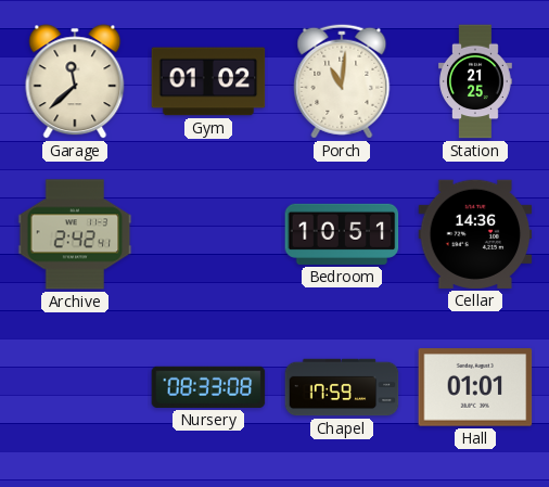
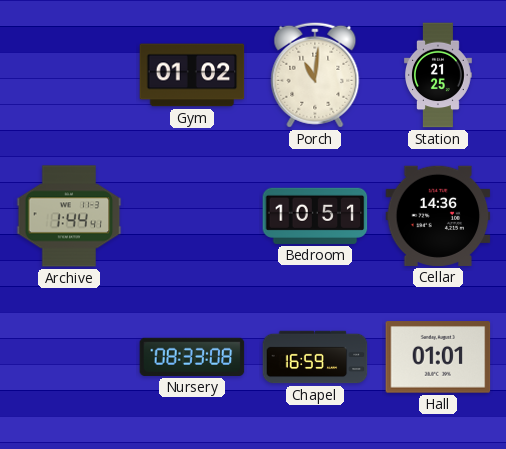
Garage: 11:38 -> none (75, 81)
Archive: 2:42 -> 1:44 (69, 216)
Chapel: 17:59 -> 16:59 (315, 357)
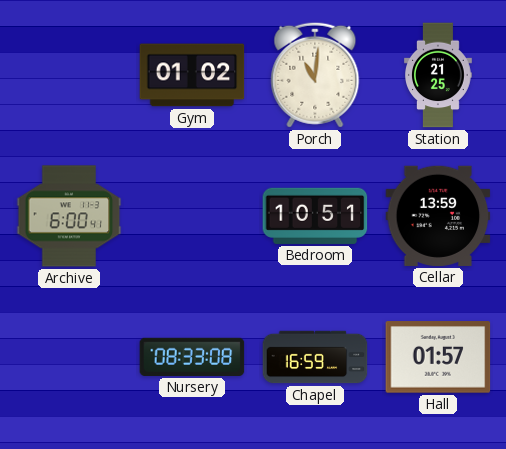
Archive: 1:44 -> 6:00 (69, 216)
Cellar: 14:36 -> 13:59 (438, 216)
Hall: 01:01 -> 01:57 (438, 357)
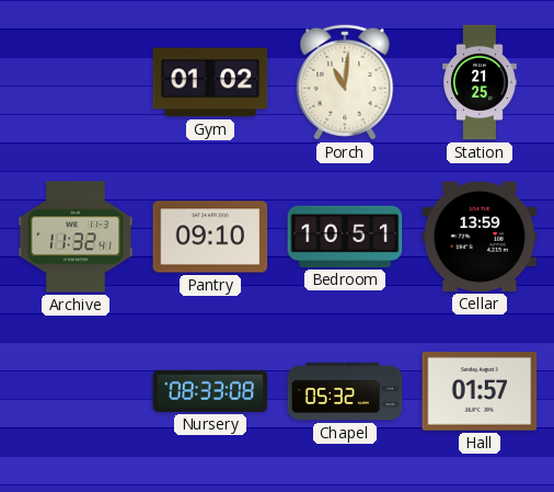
Archive: 6:00 -> 11:32 (76, 237)
Pantry: none -> 09:10 (210, 237)
Chapel: 16:59 -> 05:32 (345, 391)
